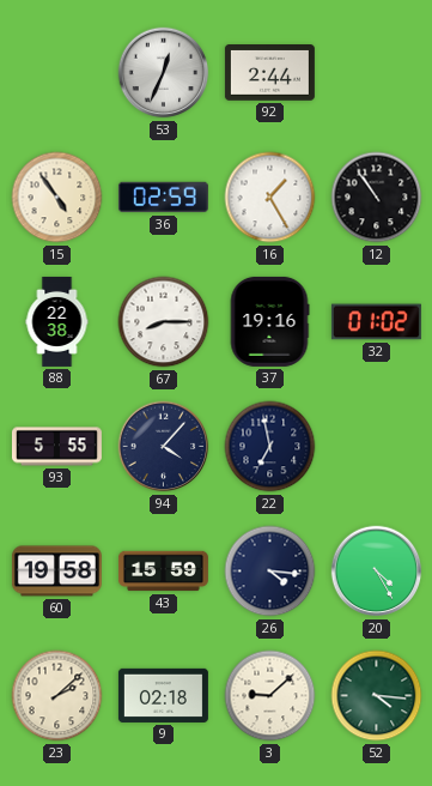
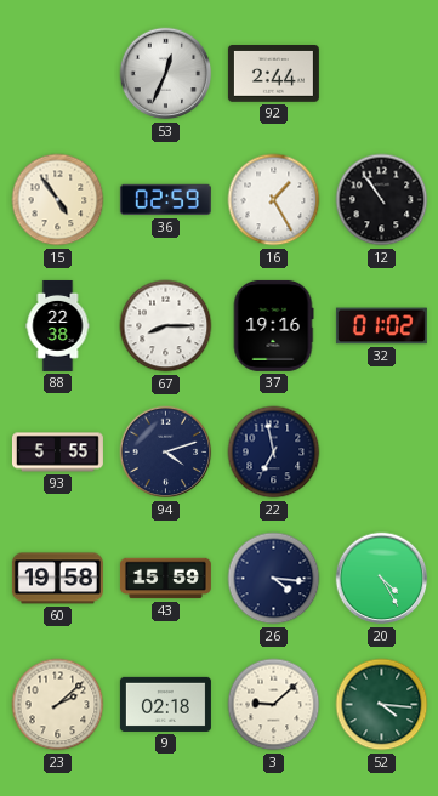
94: 4:07 -> 4:12 (166, 453)
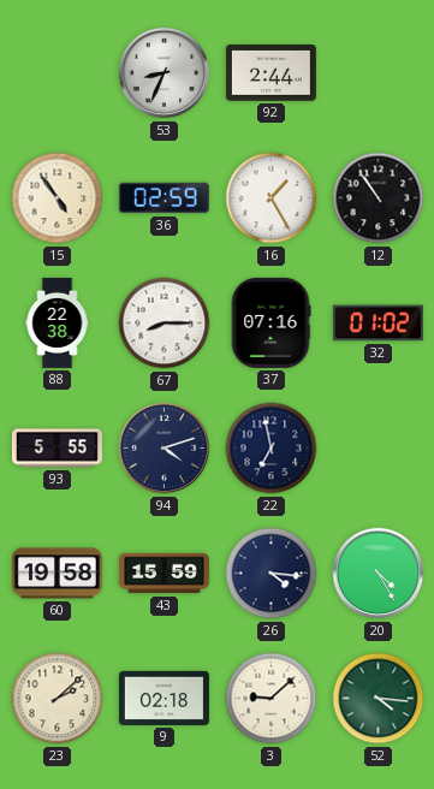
53: 12:34 -> 8:34 (165, 73)
37: 19:16 -> 07:16 (270, 322)
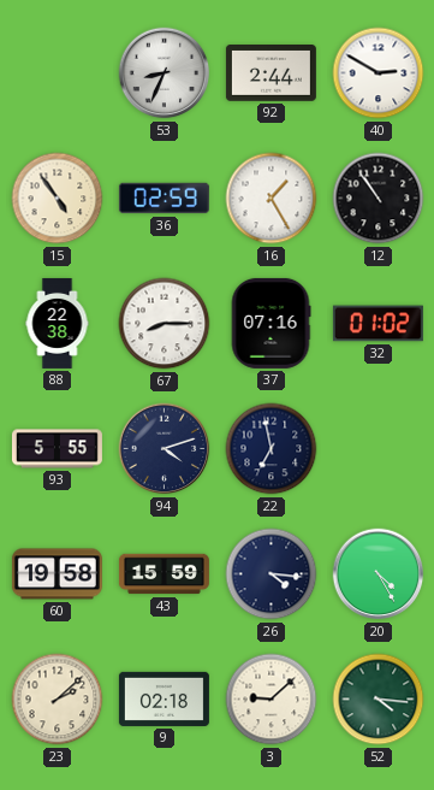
40: none -> 2:50 (379, 73)
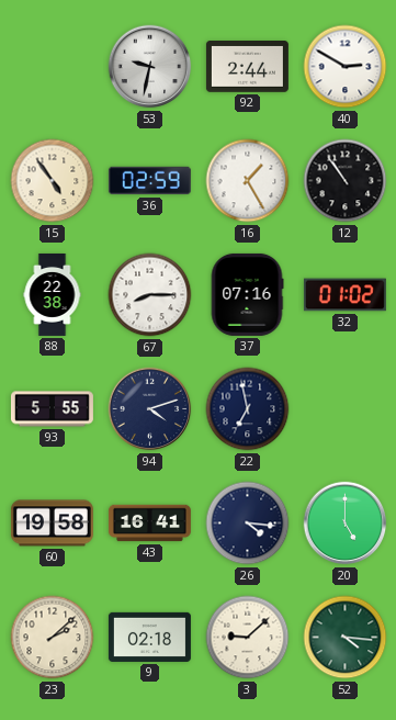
53: 8:34 -> 9:32 (150, 67)
43: 15:59 -> 16:41 (149, 524)
20: 4:25 -> 5:00 (346, 524)
